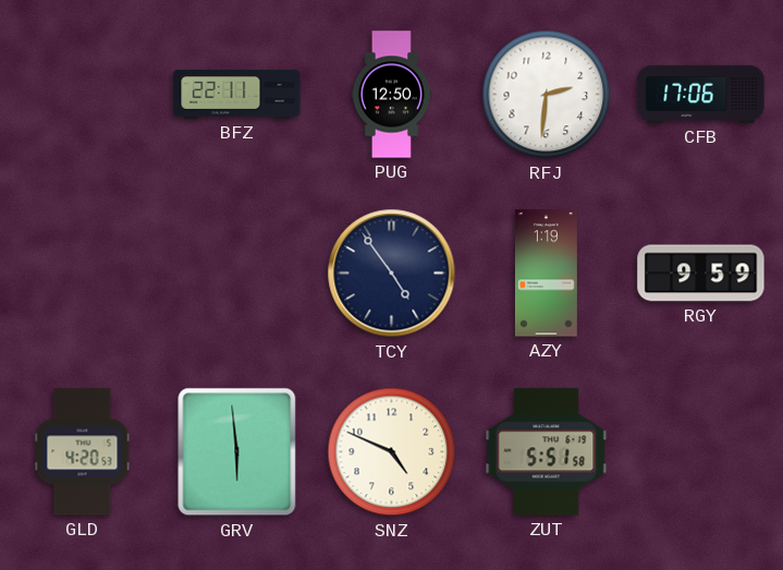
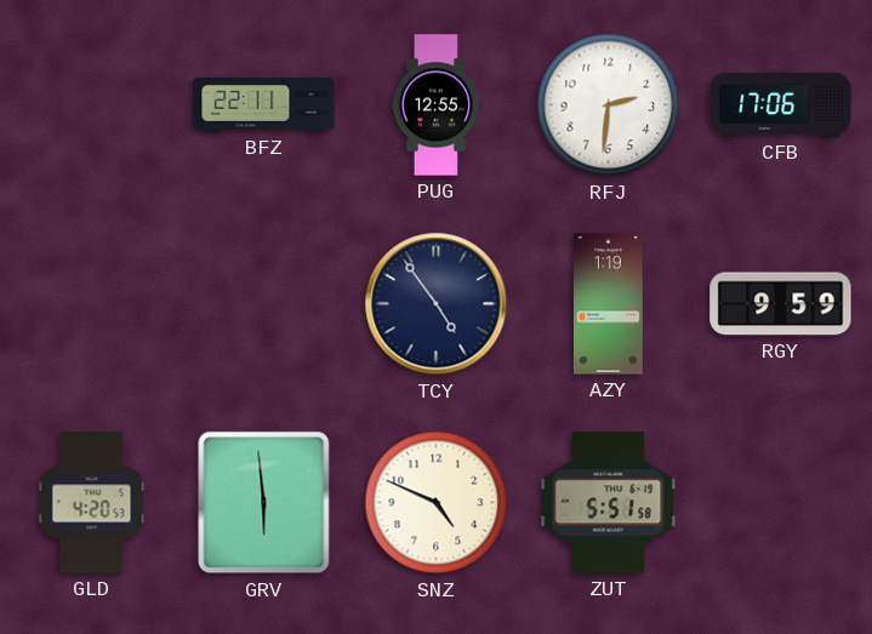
PUG: 12:50 -> 12:55 (435, 105)
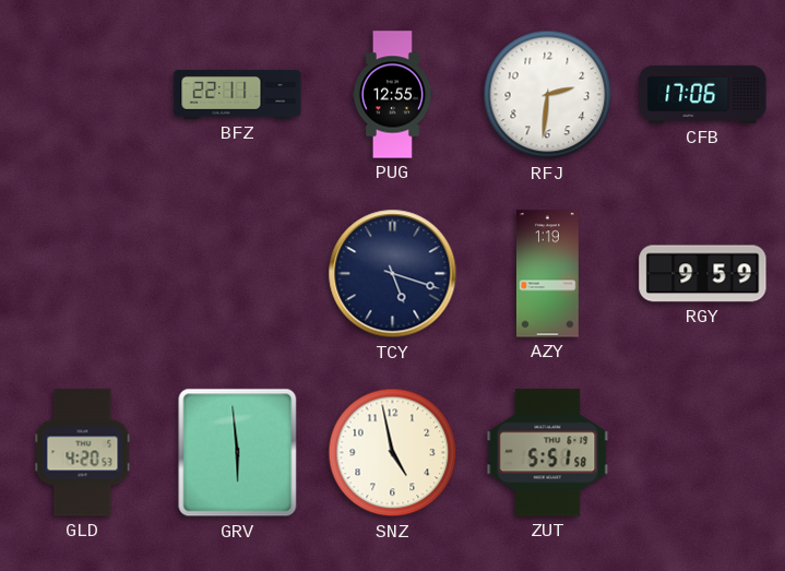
TCY: 4:54 -> 5:18 (393, 274)
SNZ: 4:49 -> 4:58 (393, 453)
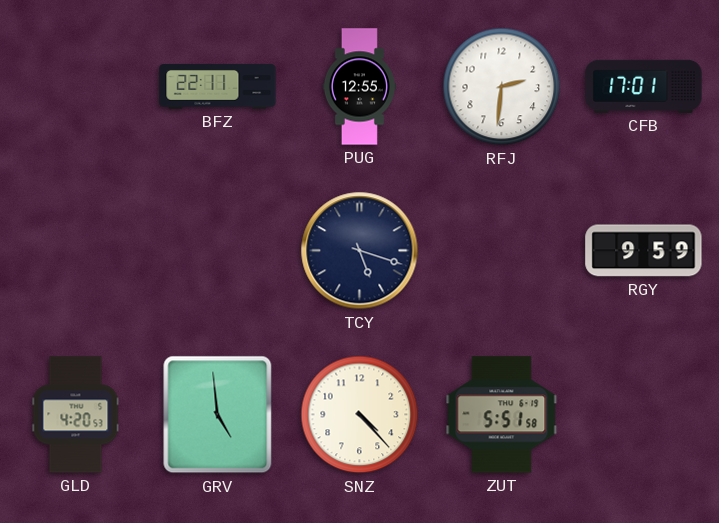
CFB: 17:06 -> 17:01 (644, 86)
AZY: 1:19 -> none (547, 274)
GRV: 5:59 -> 4:59 (218, 415)
SNZ: 4:58 -> 4:23 (360, 415)
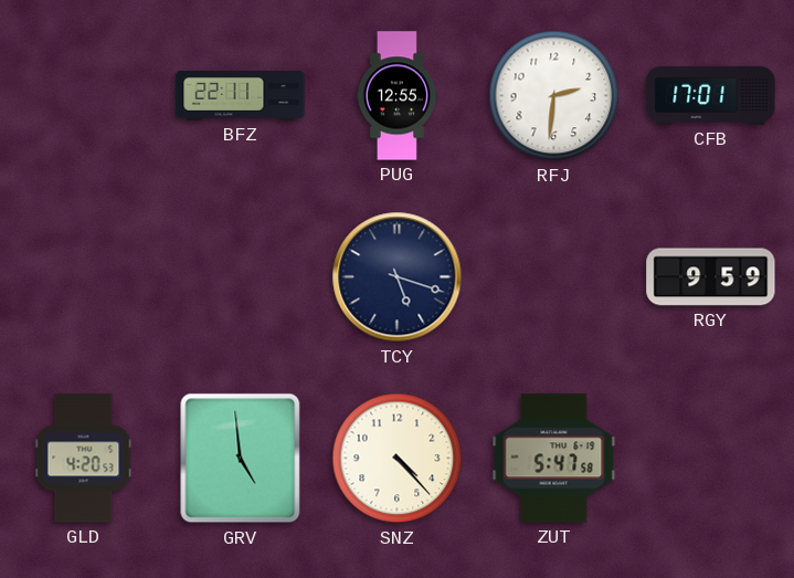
ZUT: 5:51 -> 5:47 (554, 459)
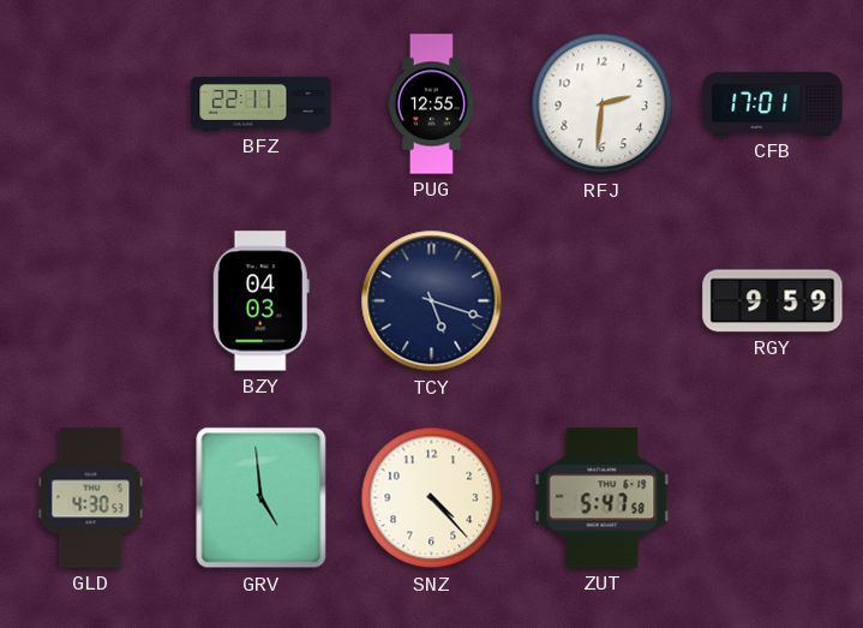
BZY: none -> 04:03 (260, 301)
GLD: 4:20 -> 4:30 (91, 498)
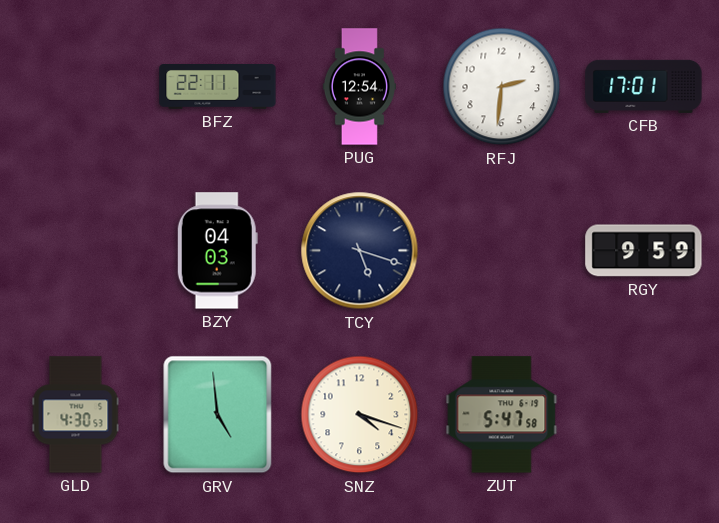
PUG: 12:55 -> 12:54 (359, 87)
SNZ: 4:23 -> 4:18 (360, 415)
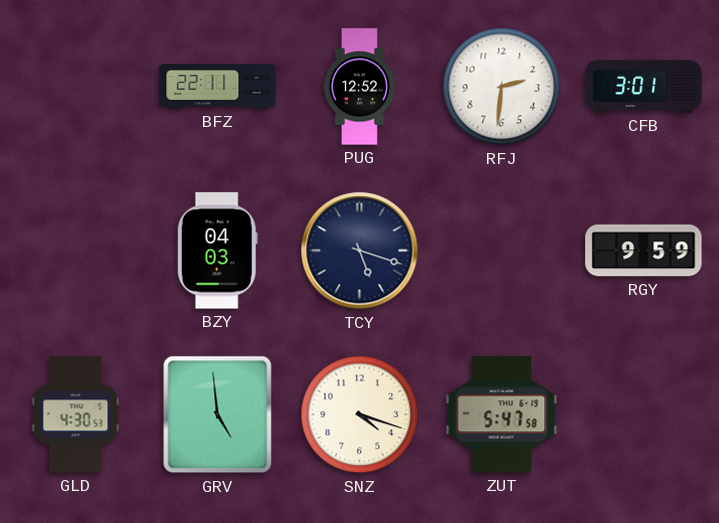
PUG: 12:54 -> 12:52 (359, 87)
CFB: 17:01 -> 3:01 (644, 86)
